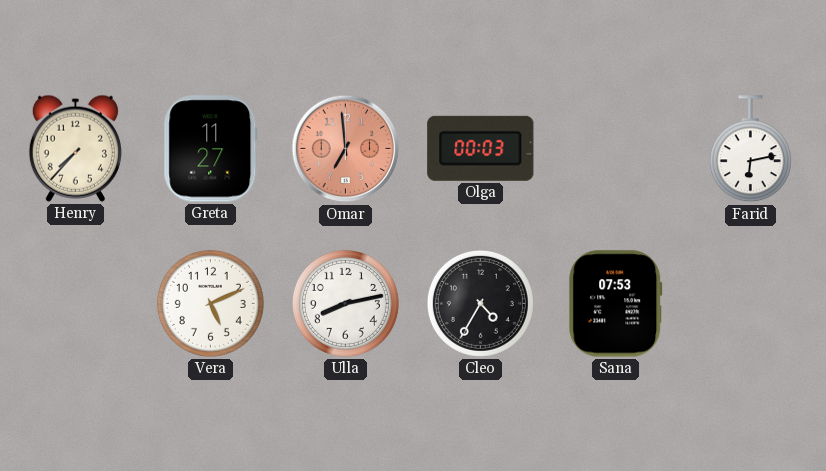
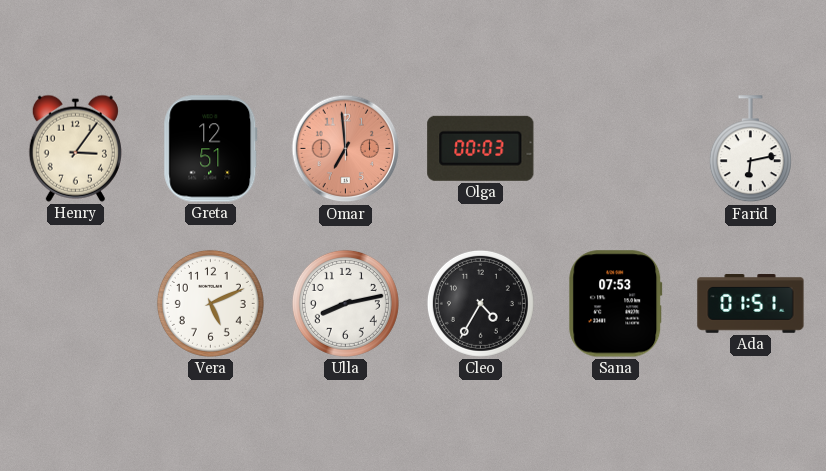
Henry: 7:37 -> 3:06 (75, 148)
Greta: 11:27 -> 12:51 (211, 149)
Ada: none -> 01:51 (751, 304)
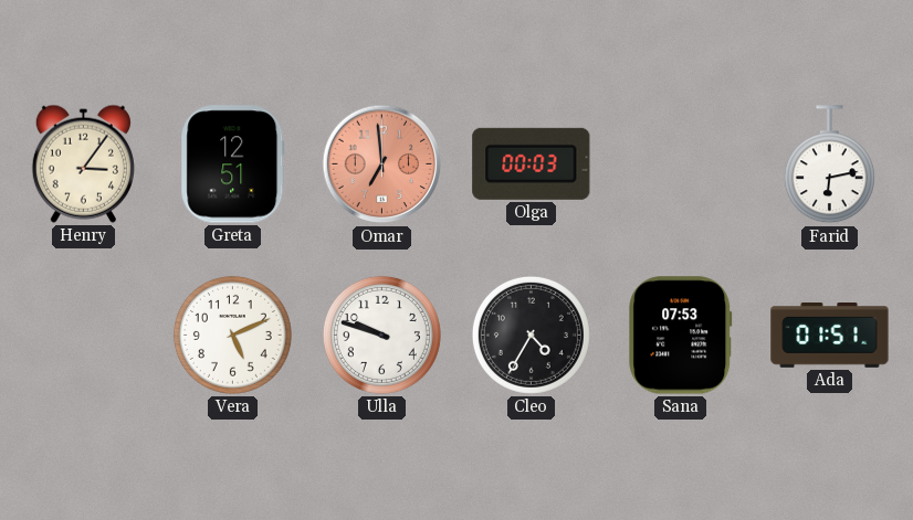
Ulla: 8:13 -> 9:48 (381, 335)
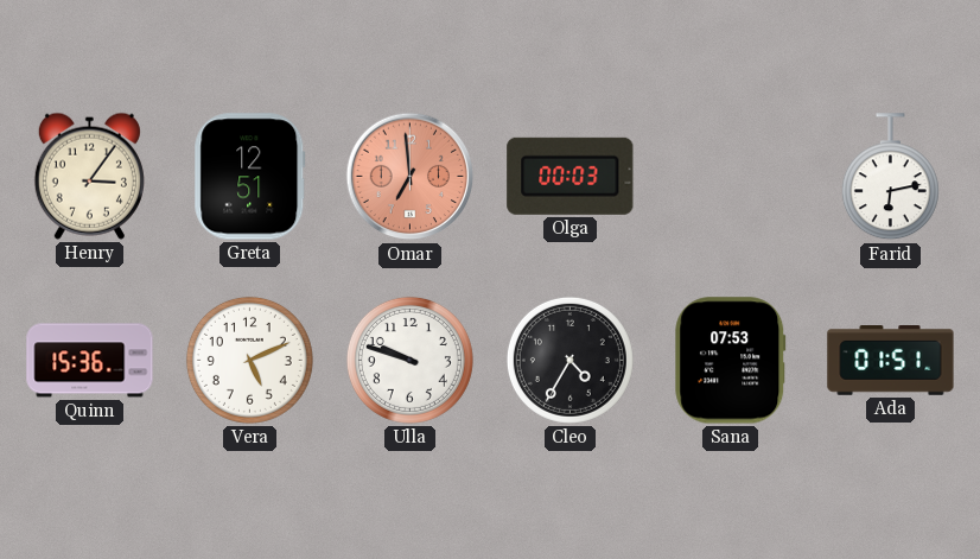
Quinn: none -> 15:36 (90, 361)
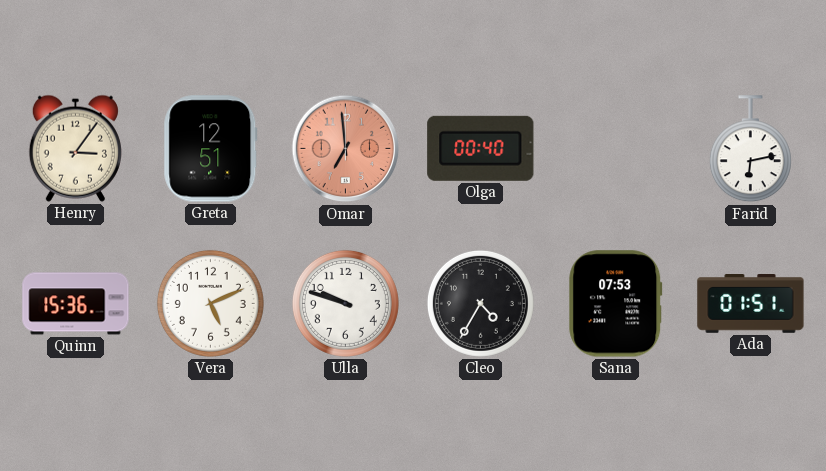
Olga: 00:03 -> 00:40 (481, 148)
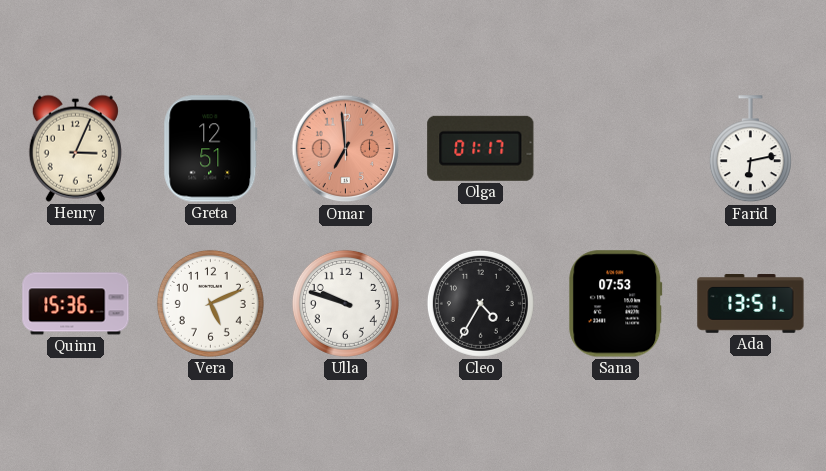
Henry: 3:06 -> 3:04 (75, 148)
Olga: 00:40 -> 01:17 (481, 148)
Ada: 01:51 -> 13:51 (751, 304)
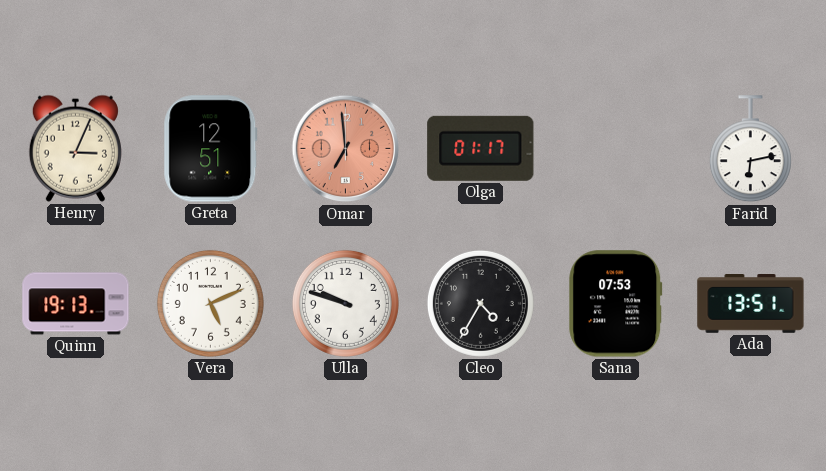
Quinn: 15:36 -> 19:13 (76, 304)
